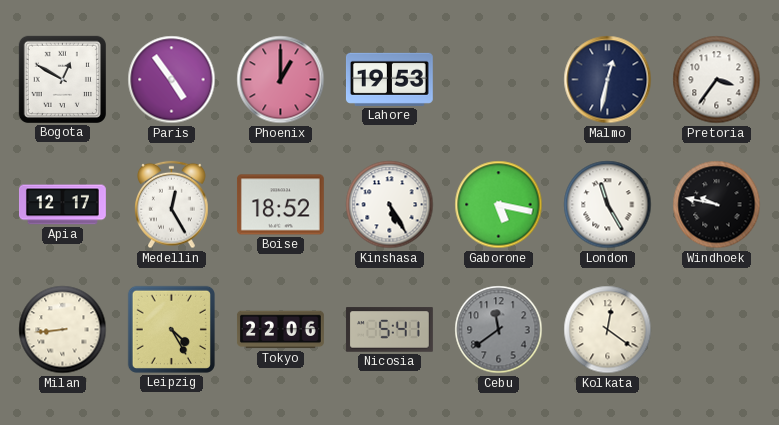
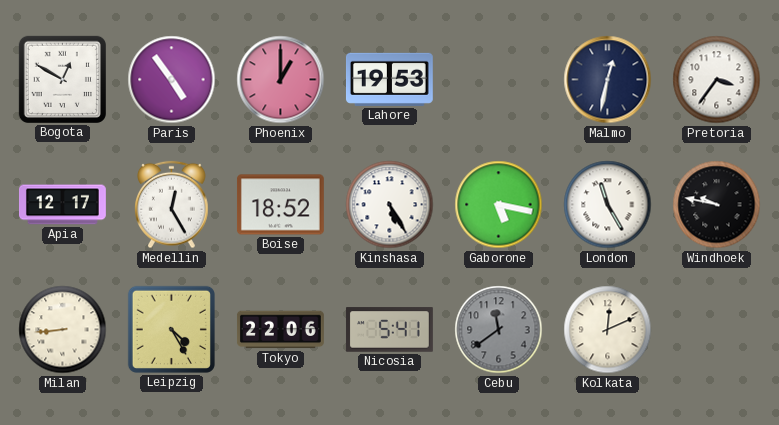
Kolkata: 12:21 -> 12:11 (608, 330)
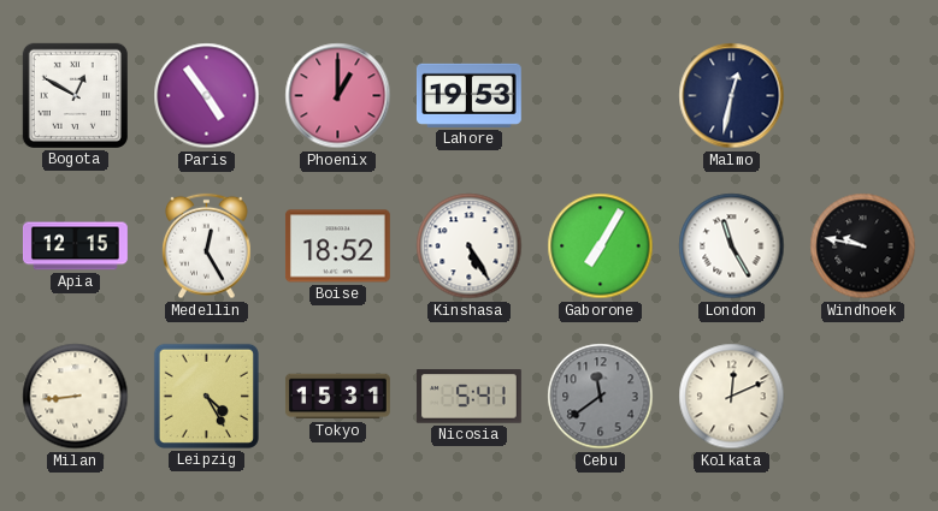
Pretoria: 3:36 -> none (717, 80)
Apia: 12:17 -> 12:15 (76, 246)
Gaborone: 5:17 -> 7:05 (601, 246)
Tokyo: 22:06 -> 15:31 (337, 397)
